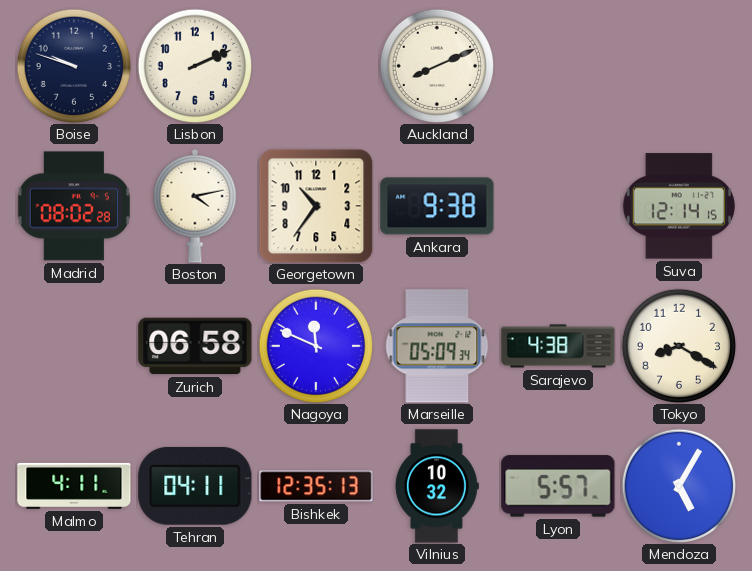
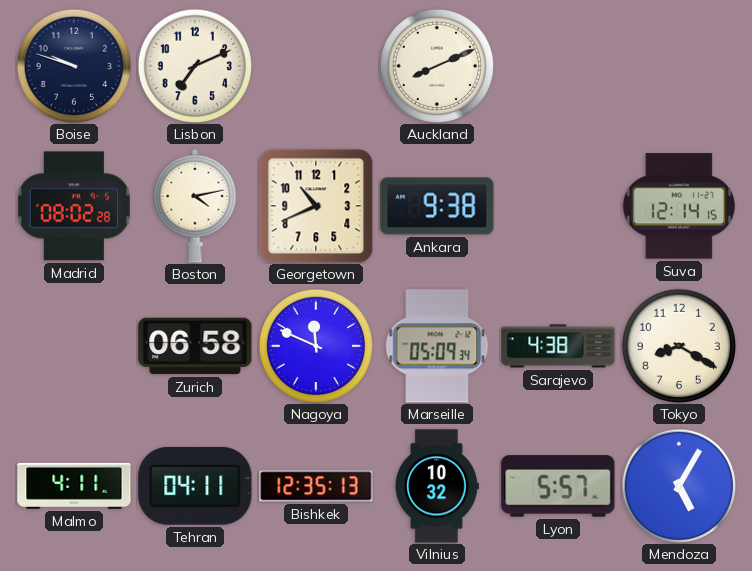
Lisbon: 2:11 -> 7:11 (195, 66)
Georgetown: 10:36 -> 10:41 (316, 206)
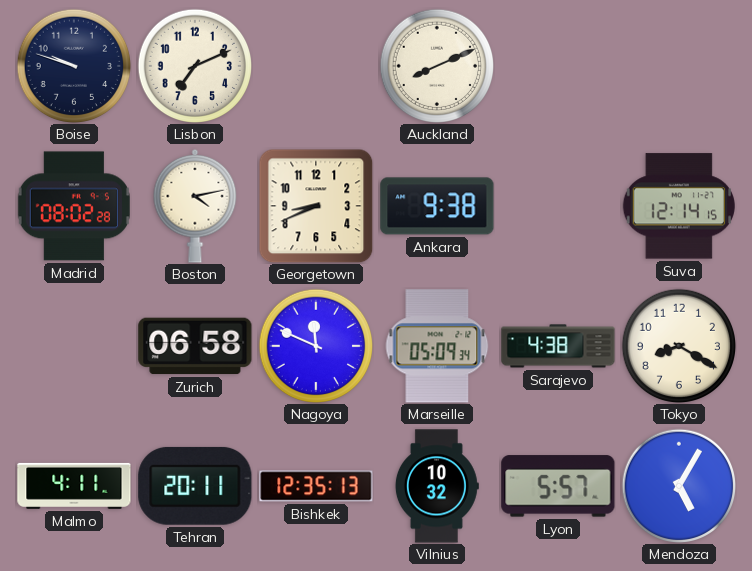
Georgetown: 10:41 -> 8:41 (316, 206)
Tehran: 04:11 -> 20:11 (195, 486)
